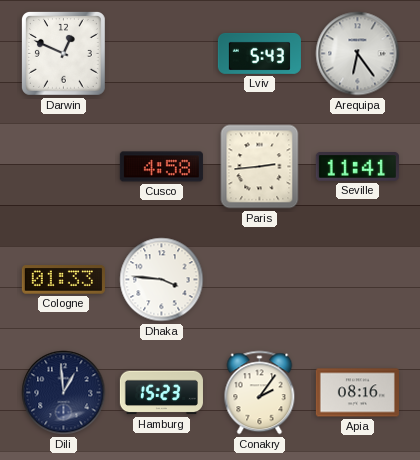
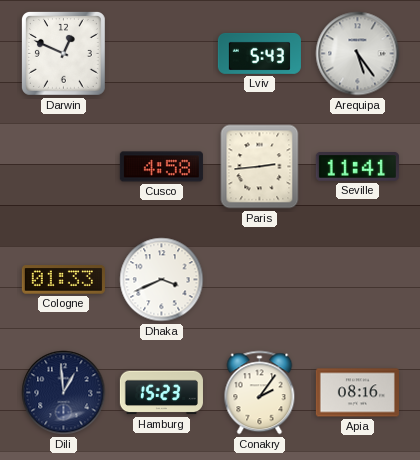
Arequipa: 6:24 -> 5:24 (358, 54)
Dhaka: 3:46 -> 3:41 (162, 280)
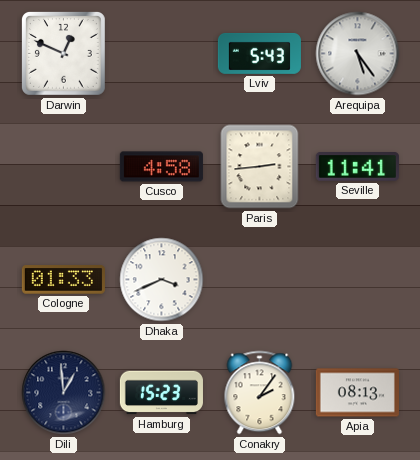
Apia: 08:16 -> 08:13 (357, 393)
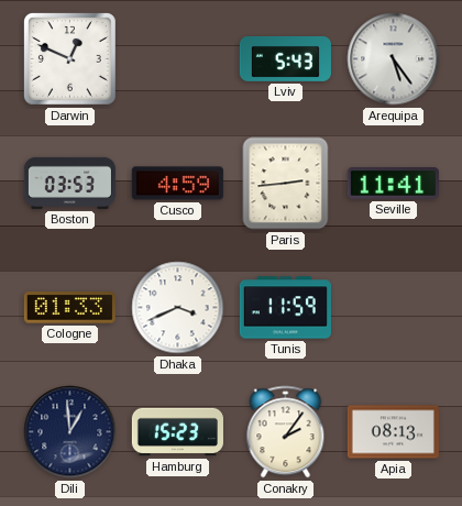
Boston: none -> 03:53 (69, 183)
Cusco: 4:58 -> 4:59 (177, 184)
Tunis: none -> 11:59 (285, 308)
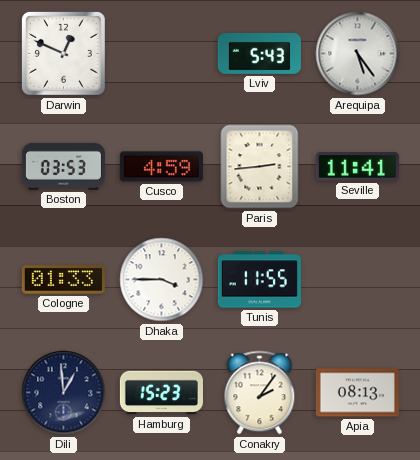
Dhaka: 3:41 -> 3:45 (162, 280)
Tunis: 11:59 -> 11:55 (259, 280)
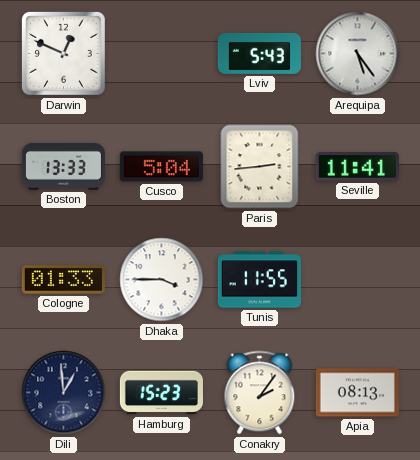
Boston: 03:53 -> 13:33 (63, 166)
Cusco: 4:59 -> 5:04 (161, 167)
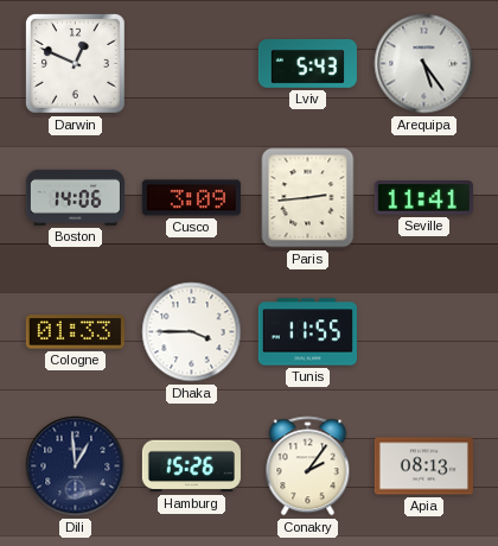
Boston: 13:33 -> 14:06 (75, 197)
Cusco: 5:04 -> 3:09 (191, 198)
Hamburg: 15:23 -> 15:26 (191, 466)
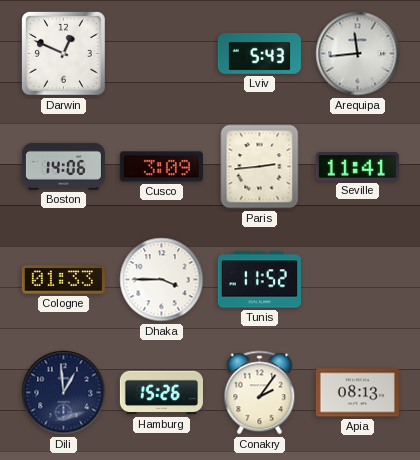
Arequipa: 5:24 -> 11:44 (358, 54)
Tunis: 11:55 -> 11:52 (259, 280)
